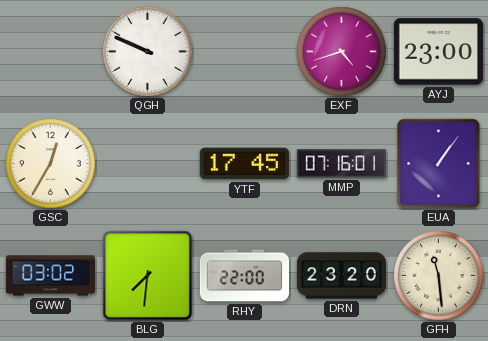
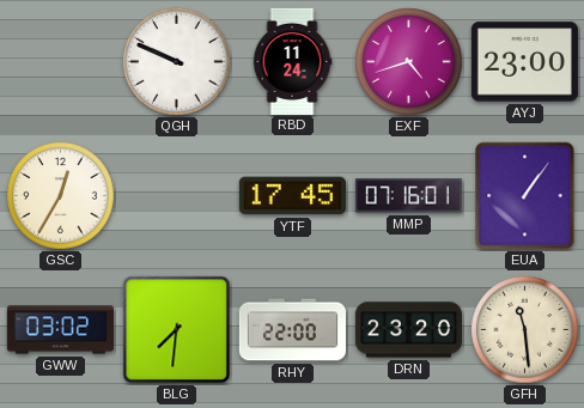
RBD: none -> 11:24 (292, 61)
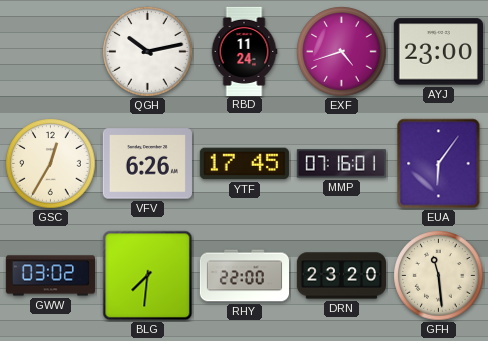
QGH: 9:49 -> 10:13 (148, 52)
VFV: none -> 6:26 (147, 164)
EUA: 1:06 -> 6:06 (439, 164)
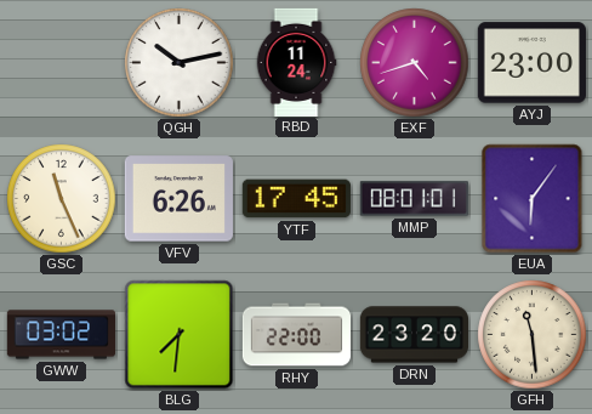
GSC: 12:35 -> 11:26 (62, 199)
MMP: 07:16 -> 08:01 (414, 199)
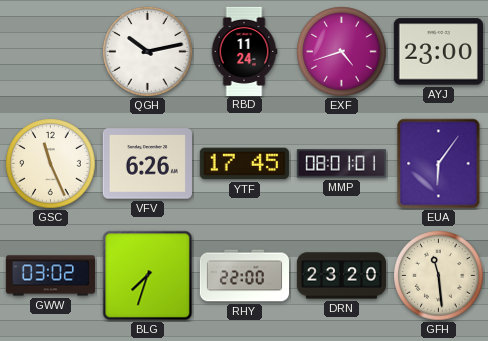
BLG: 7:31 -> 7:33 (148, 276)
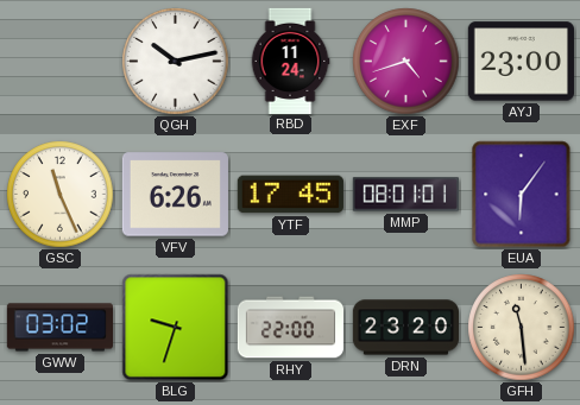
BLG: 7:33 -> 9:33 (176, 328)
